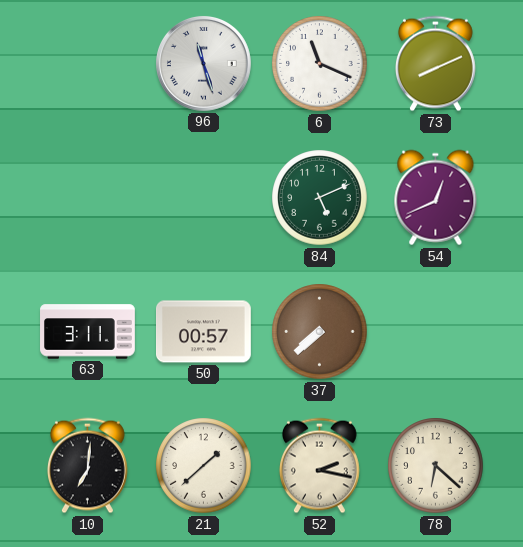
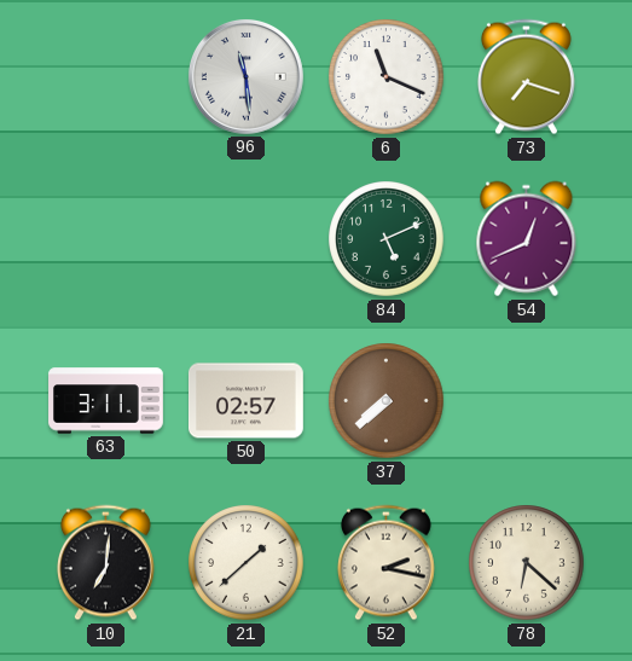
96: 11:27 -> 11:29 (245, 76)
73: 8:11 -> 7:18 (526, 77)
50: 00:57 -> 02:57 (247, 401)
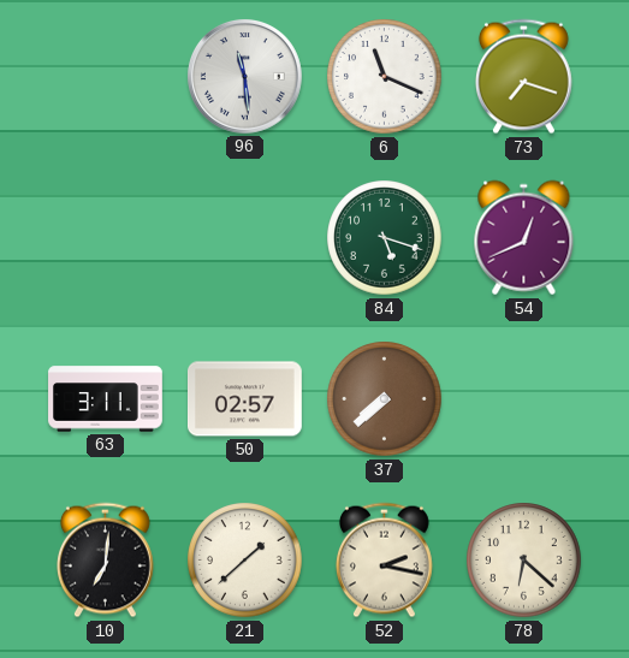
84: 5:11 -> 5:18 (385, 238)
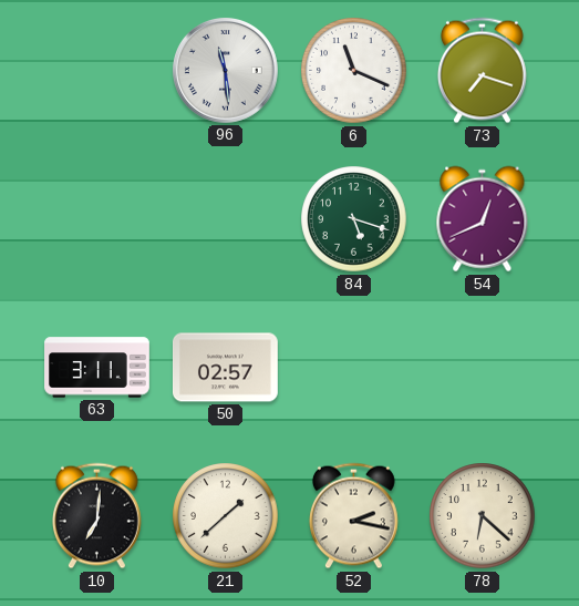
37: 7:38 -> none (385, 399)
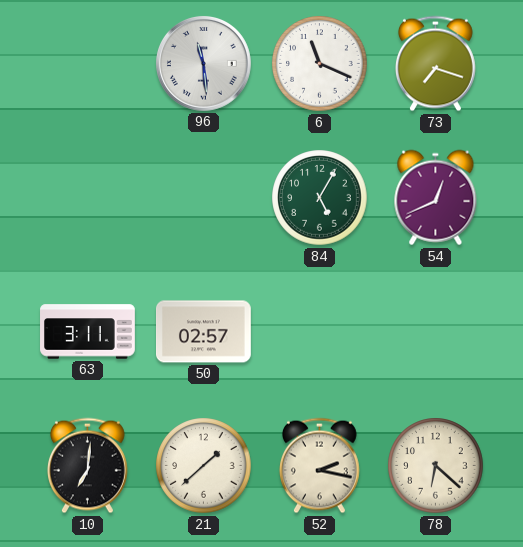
84: 5:18 -> 5:05 (320, 198)
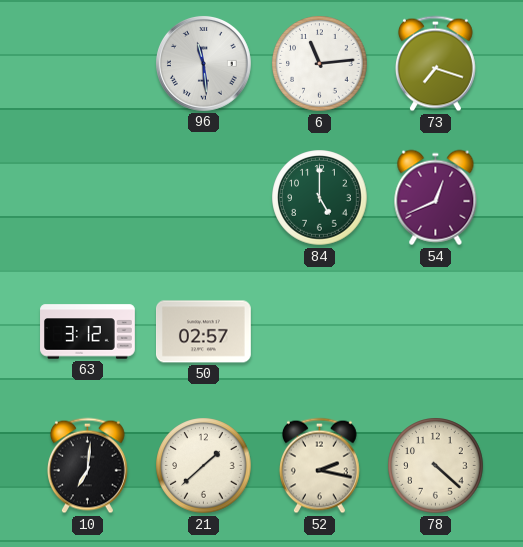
6: 11:19 -> 11:14 (320, 64)
84: 5:05 -> 5:00 (320, 198)
63: 3:11 -> 3:12 (88, 332)
78: 6:22 -> 4:22 (436, 466)
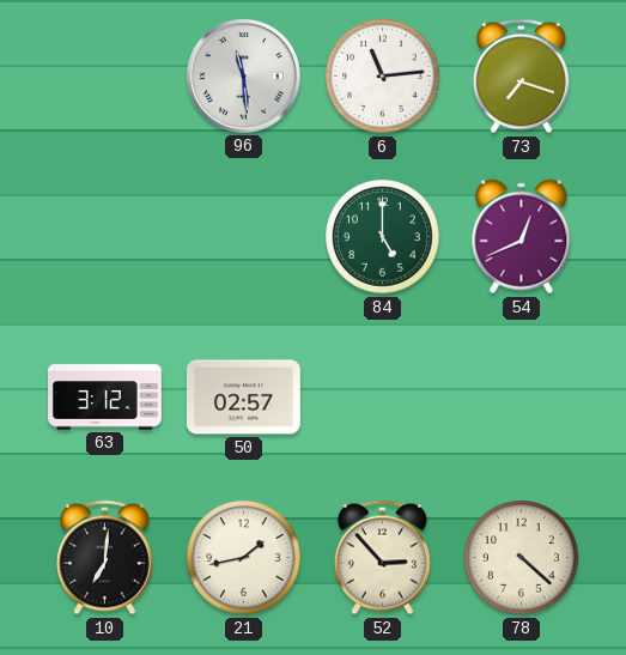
21: 1:38 -> 1:43 (244, 558)
52: 2:17 -> 2:53 (382, 558)
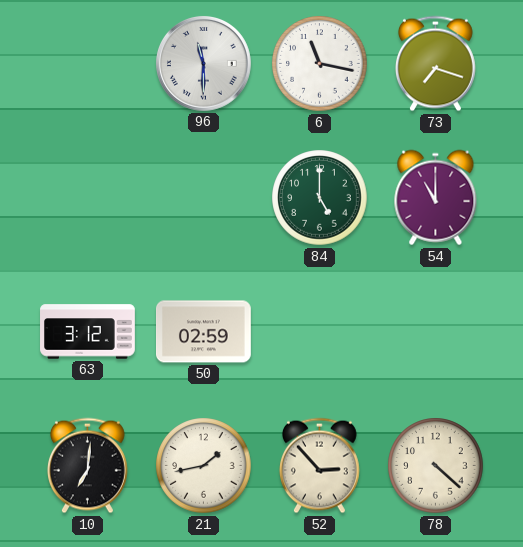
96: 11:29 -> 11:30 (203, 63)
6: 11:14 -> 11:17 (320, 64)
54: 12:41 -> 11:00 (436, 198)
50: 02:57 -> 02:59 (204, 332)
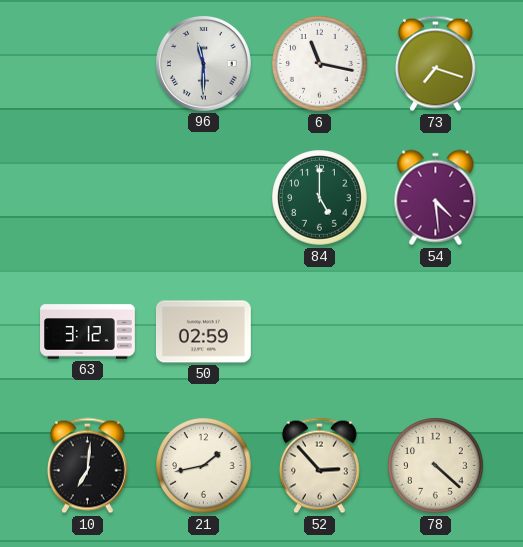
54: 11:00 -> 4:29 (436, 198)
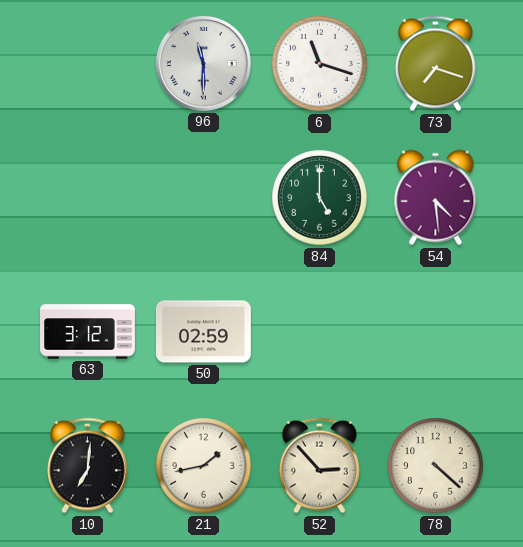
6: 11:17 -> 11:18 (320, 64)
